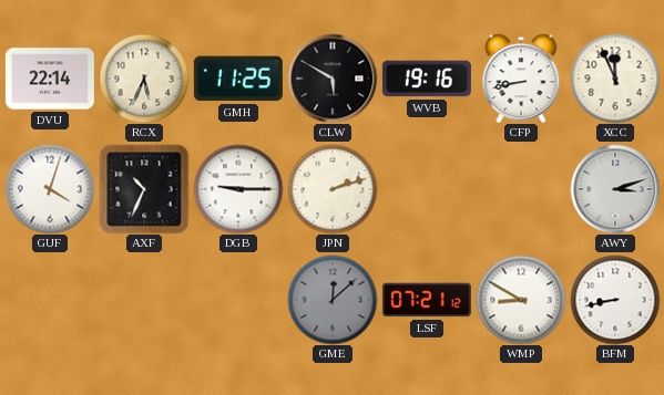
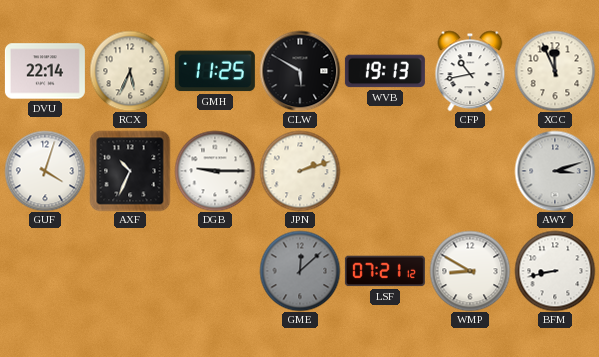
WVB: 19:16 -> 19:13 (385, 71)
CFP: 8:43 -> 10:43 (470, 71)
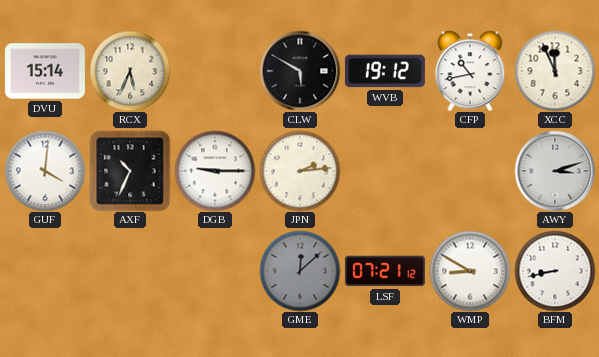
DVU: 22:14 -> 15:14 (45, 71)
GMH: 11:25 -> none (215, 71)
WVB: 19:13 -> 19:12 (385, 71)
GUF: 4:03 -> 4:01 (45, 171)
JPN: 2:12 -> 2:14 (300, 171)
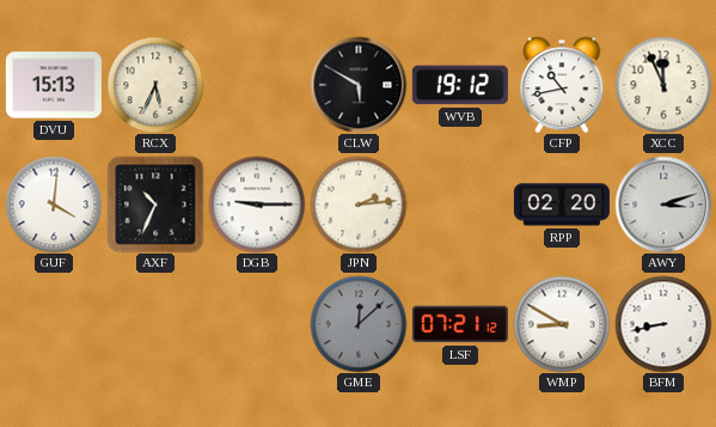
DVU: 15:14 -> 15:13 (54, 85)
RPP: none -> 02:20 (562, 205)
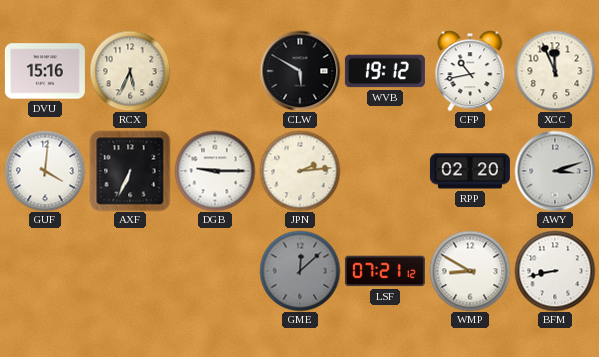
DVU: 15:13 -> 15:16 (45, 71)
AXF: 10:34 -> 6:34 (130, 171)
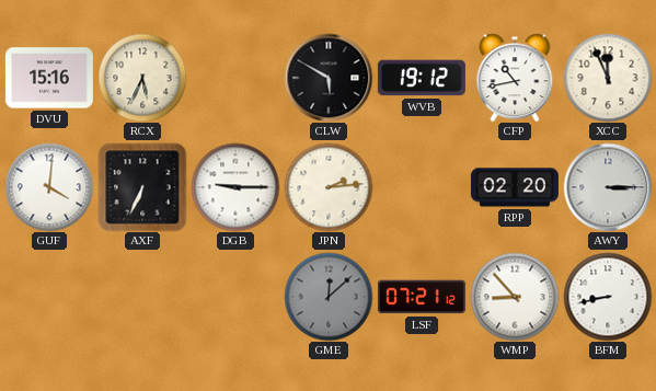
AWY: 3:12 -> 3:15 (608, 187)
WMP: 8:50 -> 8:53 (515, 297)
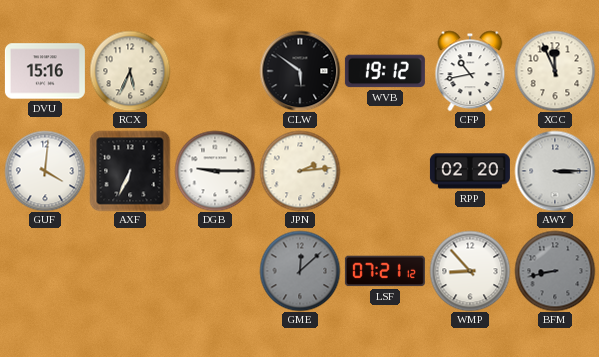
CLW: 5:50 -> 5:51 (300, 71)
BFM dial: white -> grey (555, 271)
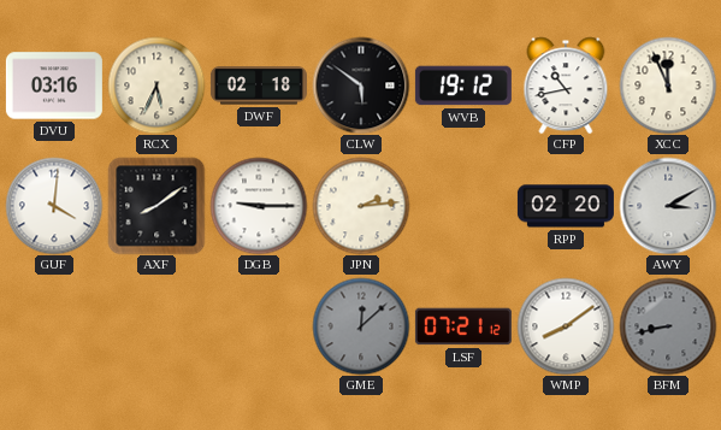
DVU: 15:16 -> 03:16 (54, 86)
DWF: none -> 02:18 (259, 86)
AXF: 6:34 -> 8:09 (156, 206)
AWY: 3:15 -> 3:10 (668, 206)
WMP: 8:53 -> 8:09 (566, 326)
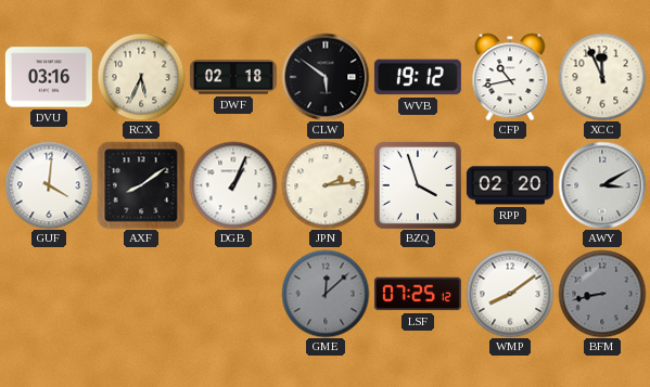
DGB: 9:15 -> 1:04 (233, 185)
BZQ: none -> 3:57 (418, 185)
LSF: 07:21 -> 07:25 (418, 294)
